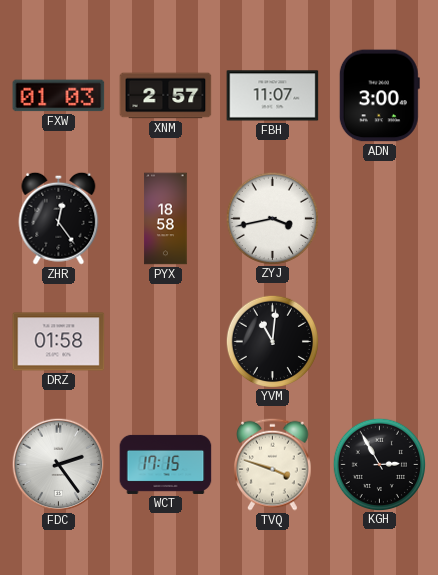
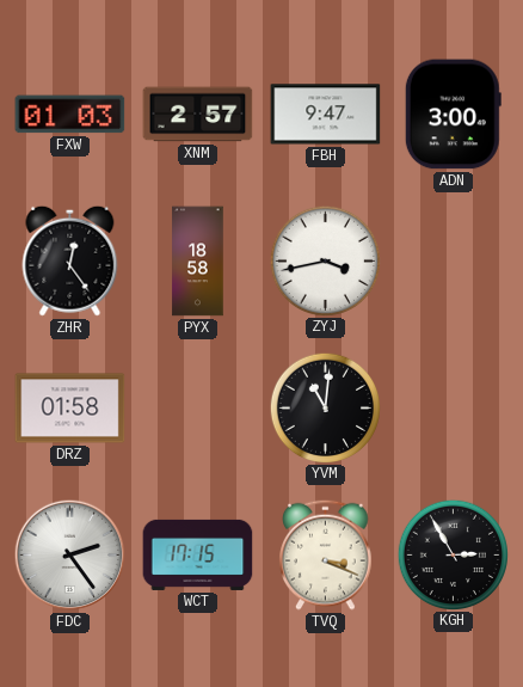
FBH: 11:07 -> 9:47 (326, 115)
TVQ: 3:48 -> 3:19 (326, 554)
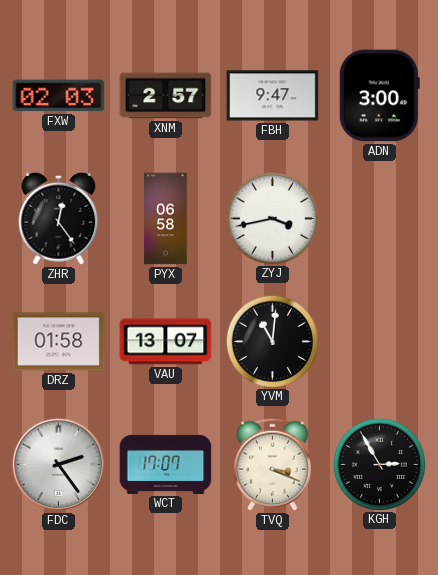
FXW: 01:03 -> 02:03 (59, 96)
PYX: 18:58 -> 06:58 (166, 219)
VAU: none -> 13:07 (166, 342)
WCT: 17:15 -> 17:07 (166, 464)
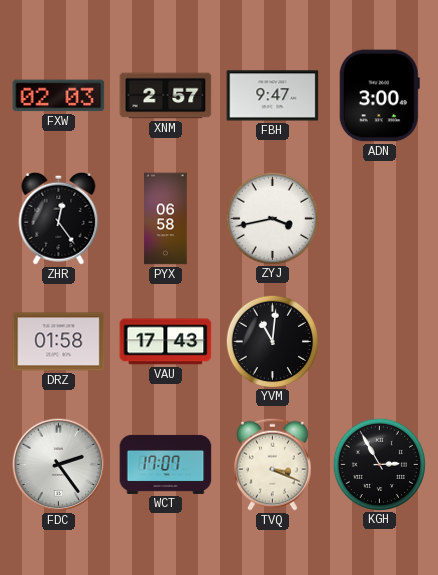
VAU: 13:07 -> 17:43 (166, 342)
